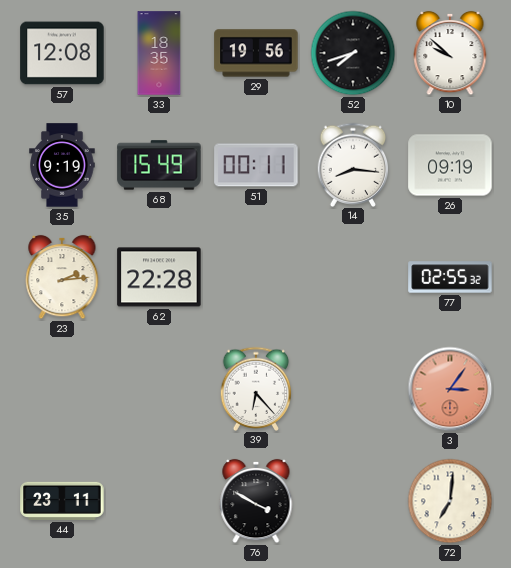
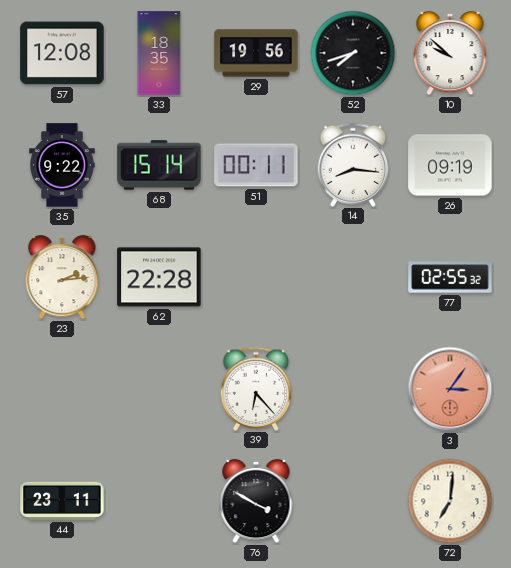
35: 9:19 -> 9:22 (62, 165)
68: 15:49 -> 15:14 (159, 165)
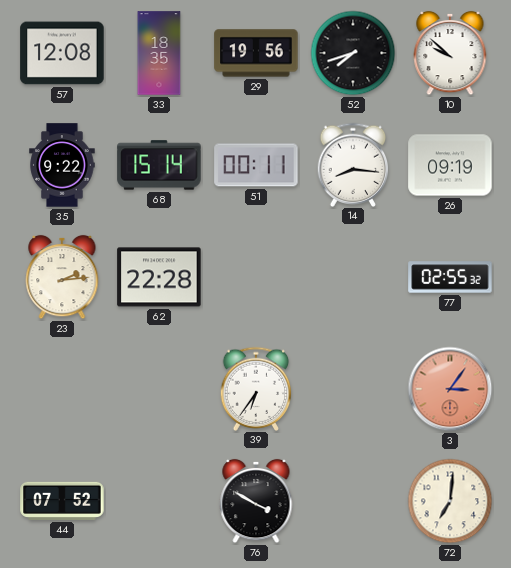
39: 6:23 -> 6:36 (256, 388)
44: 23:11 -> 07:52 (62, 501)
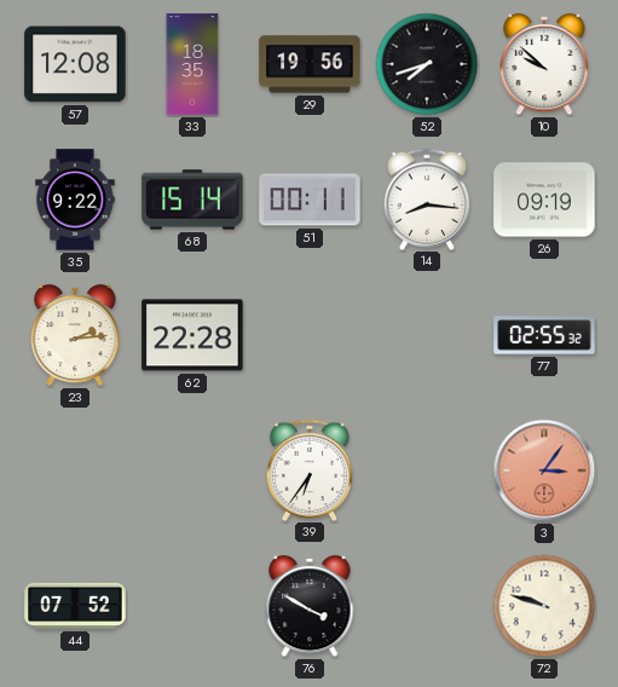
72: 7:01 -> 9:48 (544, 606)
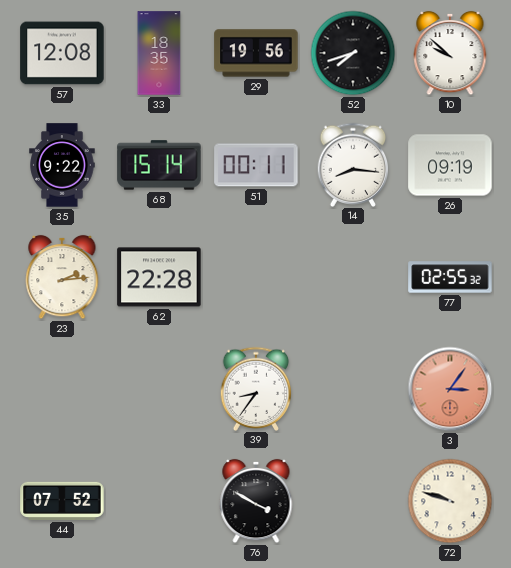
39: 6:36 -> 8:36 (256, 388)
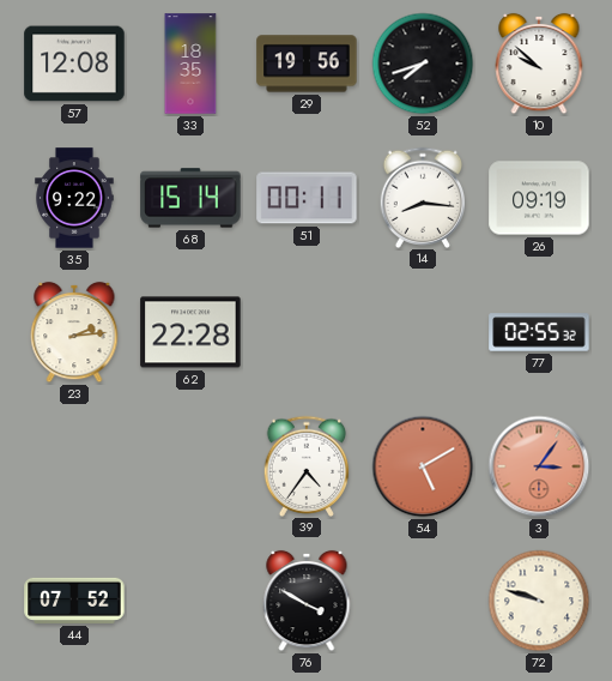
39: 8:36 -> 4:36 (307, 465)
54: none -> 5:10 (423, 466)
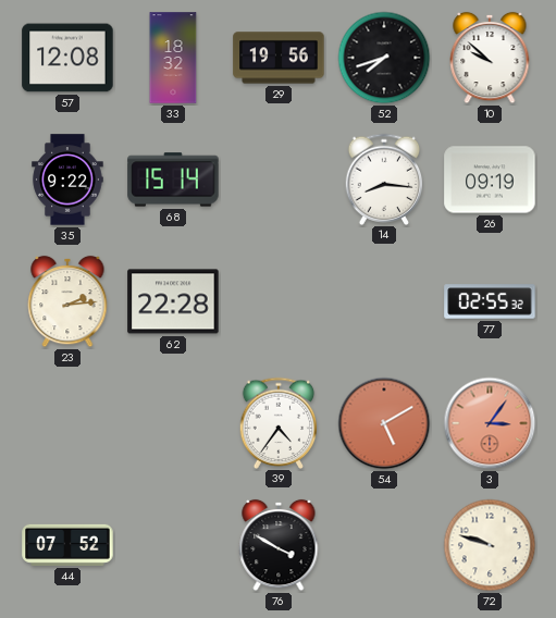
33: 18:35 -> 18:32 (173, 58)
51: 00:11 -> none (307, 198)
